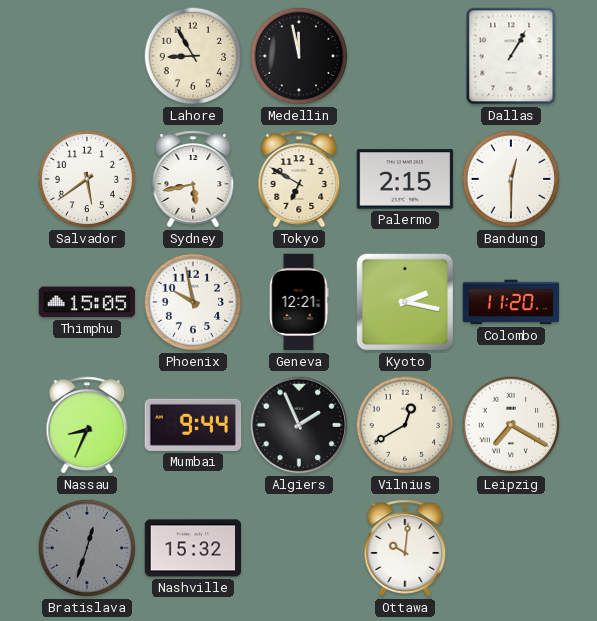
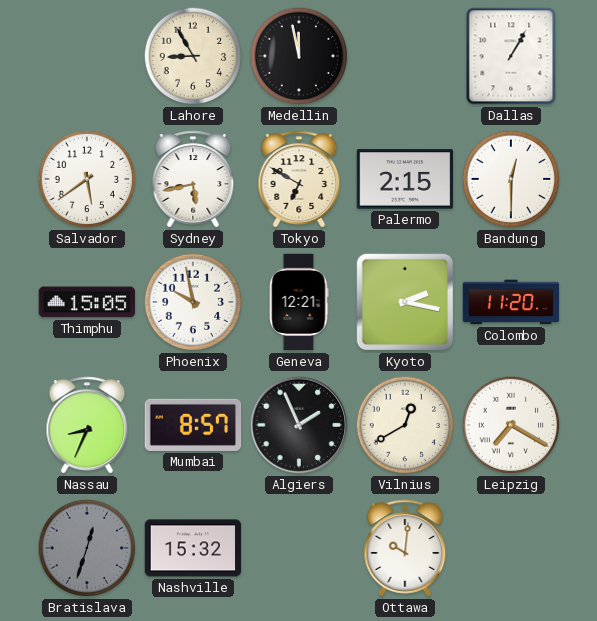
Mumbai: 9:44 -> 8:57 (193, 425)
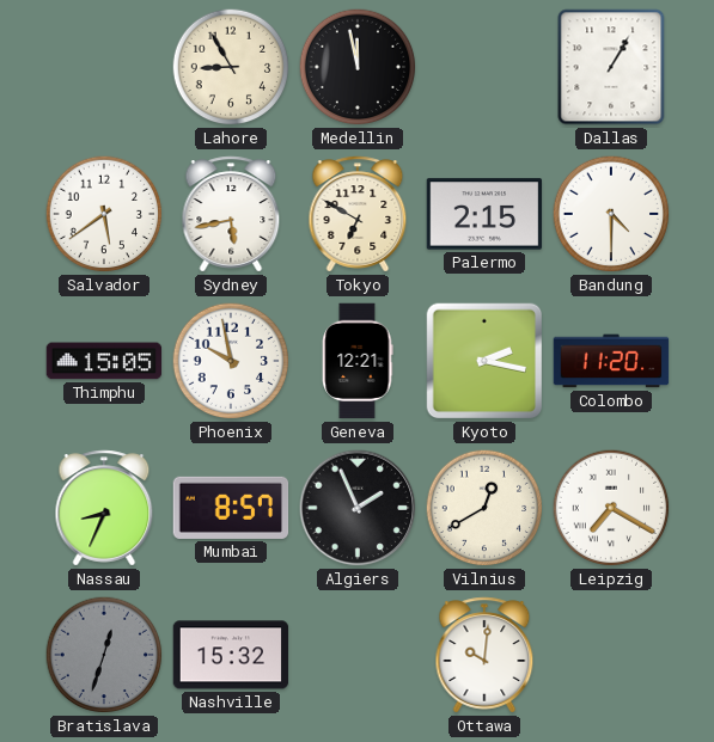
Bandung: 12:30 -> 4:30 (611, 214)
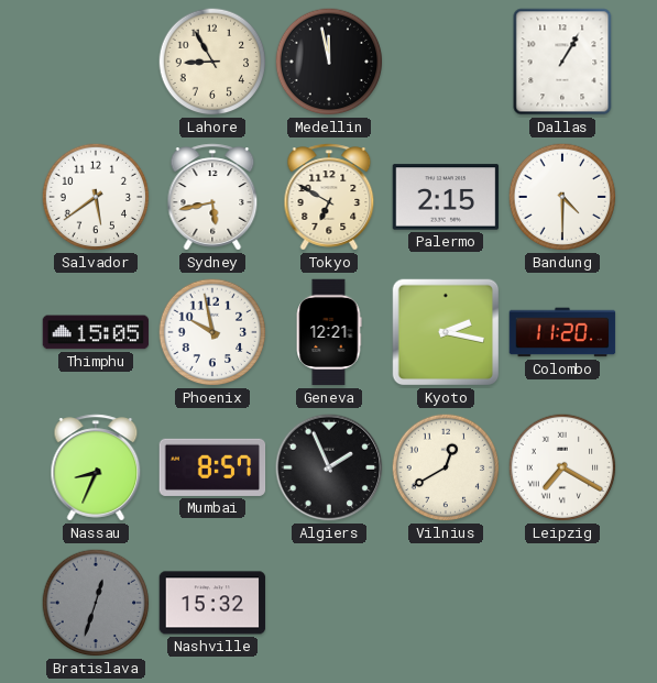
Ottawa: 10:01 -> none (484, 655)
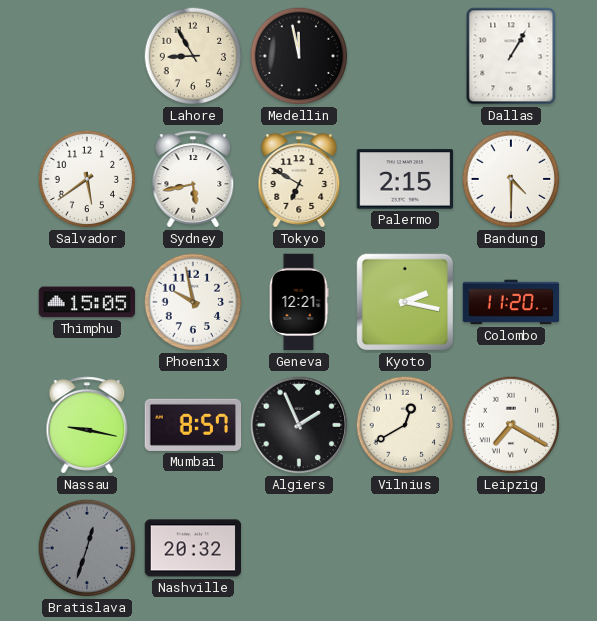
Nassau: 8:34 -> 9:17 (87, 425)
Nashville: 15:32 -> 20:32 (193, 548)
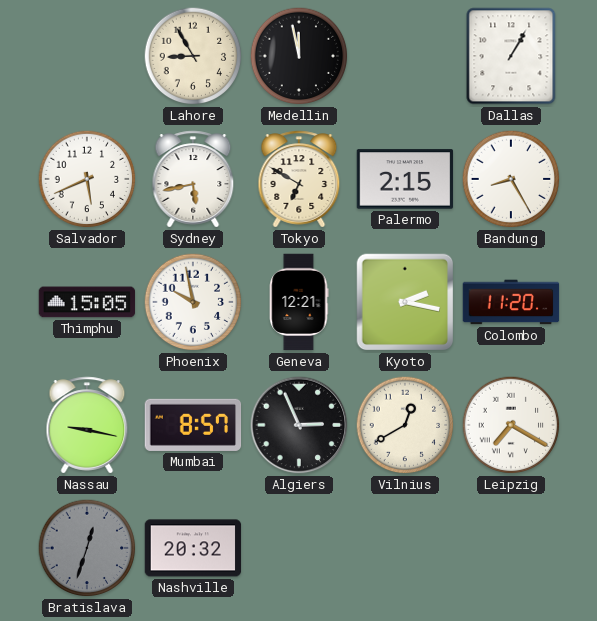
Salvador: 5:39 -> 5:41 (87, 179)
Bandung: 4:30 -> 8:25 (511, 179)
Algiers: 1:56 -> 2:56 (299, 425)
